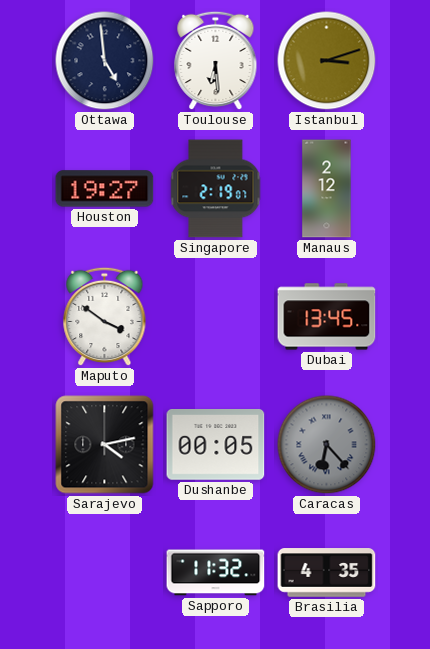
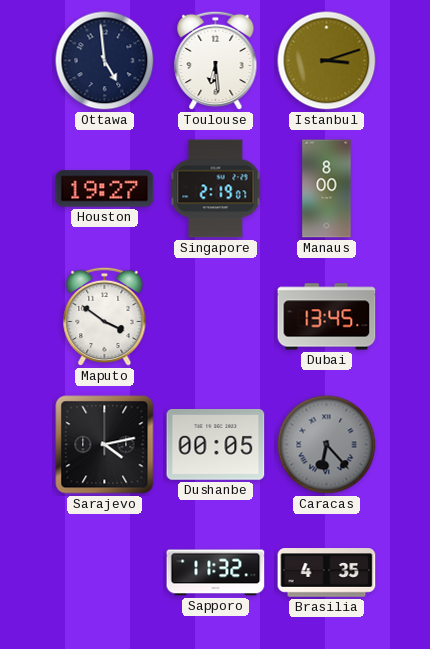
Manaus: 2:12 -> 8:00 (327, 189)
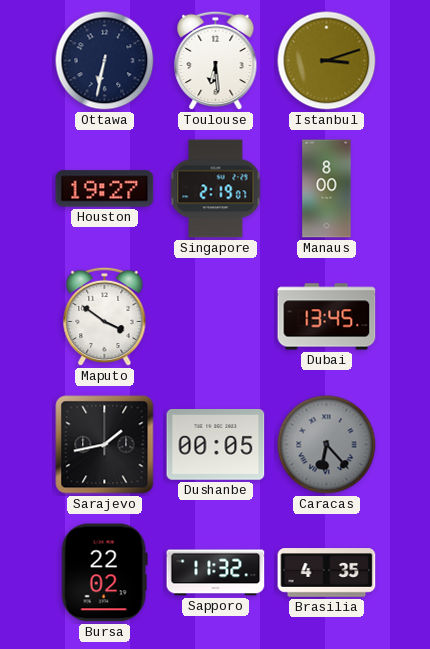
Ottawa: 4:59 -> 6:32 (105, 61)
Sarajevo: 4:13 -> 1:43 (105, 445)
Bursa: none -> 22:02 (104, 573)
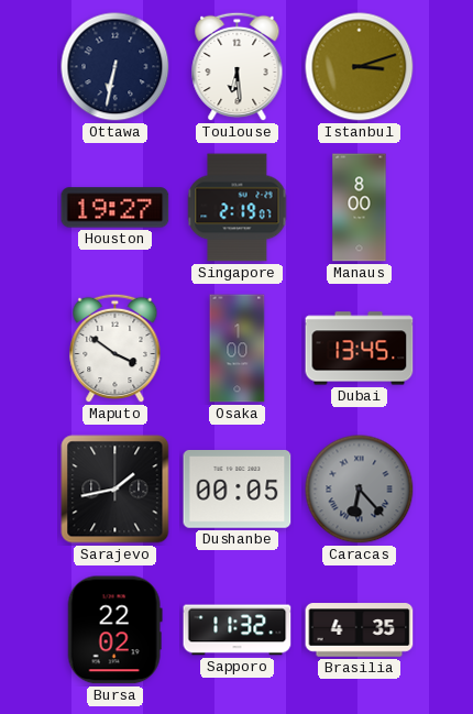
Osaka: none -> 1:00 (238, 349)
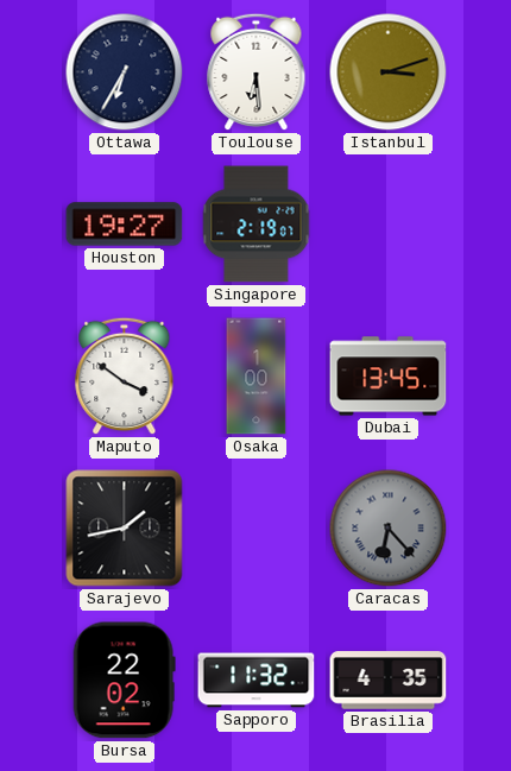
Ottawa: 6:32 -> 6:35 (125, 72)
Manaus: 8:00 -> none (360, 208)
Dushanbe: 00:05 -> none (238, 490)
